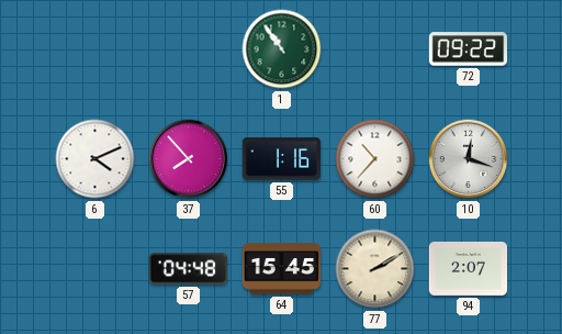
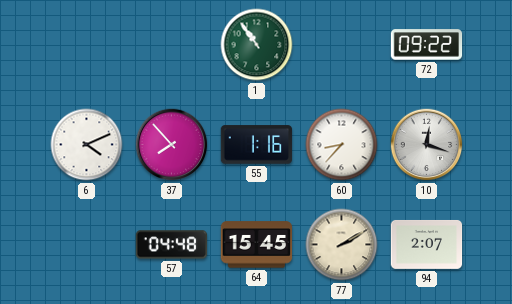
60: 10:37 -> 8:37 (342, 145)
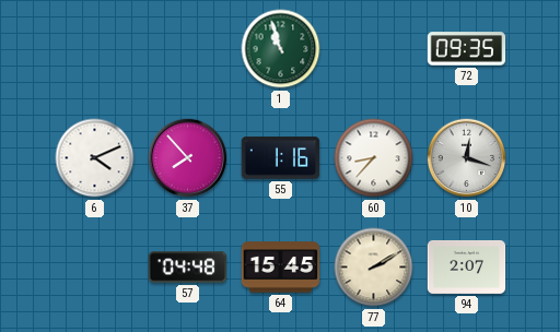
1: 10:54 -> 10:57 (281, 49)
72: 09:22 -> 09:35 (467, 49)
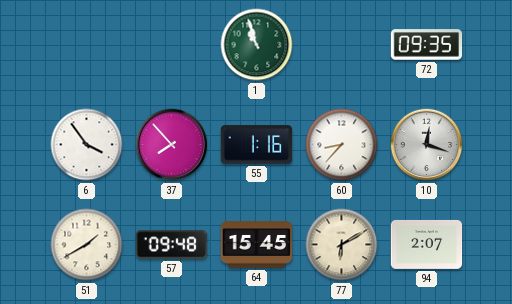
6: 4:11 -> 3:54 (87, 145)
51: none -> 1:40 (87, 245)
57: 04:48 -> 09:48 (172, 245)
77: 2:10 -> 6:10 (342, 245)
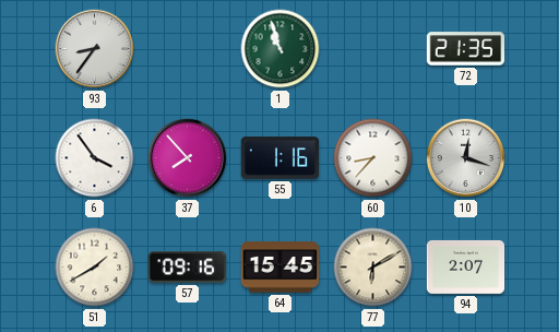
93: none -> 8:36 (95, 49)
72: 09:35 -> 21:35 (466, 49)
57: 09:48 -> 09:16 (188, 268)
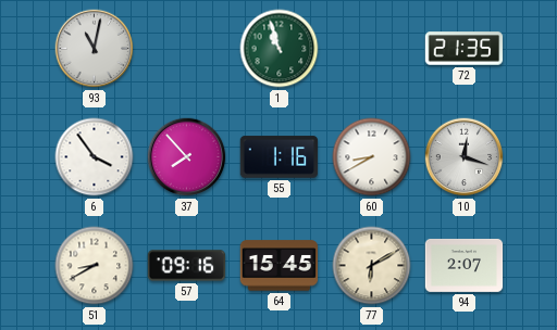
93: 8:36 -> 11:02 (95, 49)
60: 8:37 -> 8:40 (372, 157)
51: 1:40 -> 8:40 (95, 266)
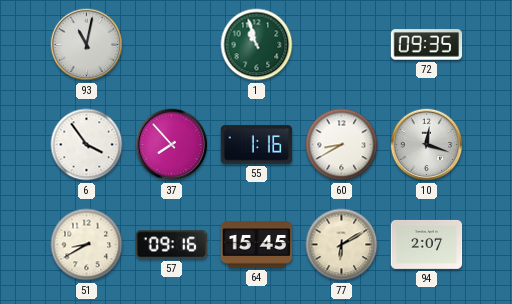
72: 21:35 -> 09:35 (427, 45)
